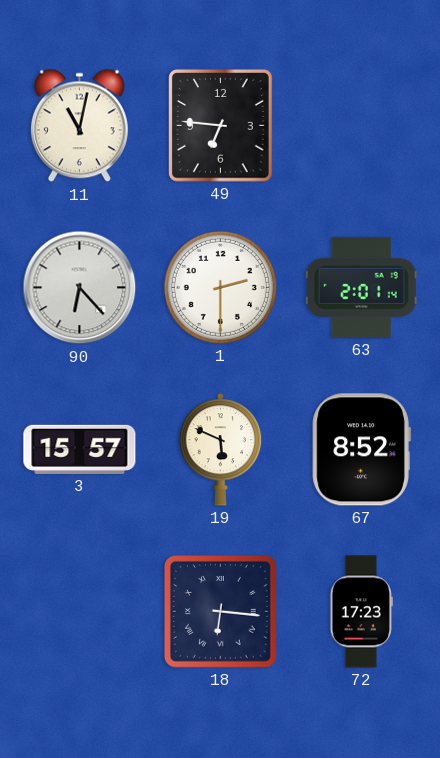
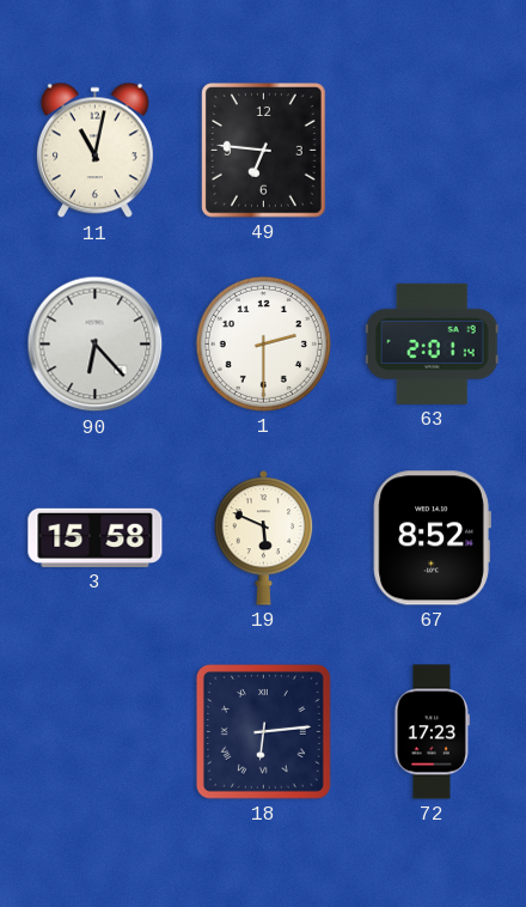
3: 15:57 -> 15:58 (96, 537)
18: 6:16 -> 6:14 (263, 731)
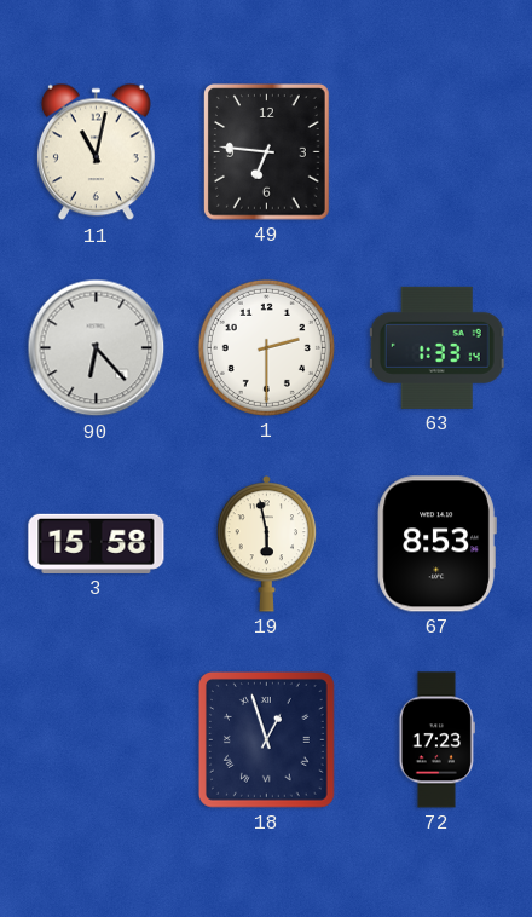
63: 2:01 -> 1:33 (436, 347)
19: 5:49 -> 5:58 (267, 544)
67: 8:52 -> 8:53 (436, 544)
18: 6:14 -> 12:57 (266, 739)
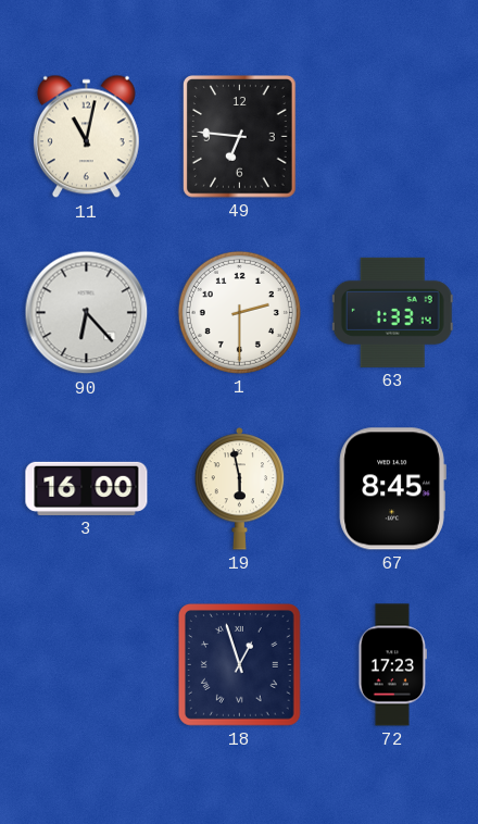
3: 15:58 -> 16:00 (87, 488)
67: 8:53 -> 8:45 (392, 489)
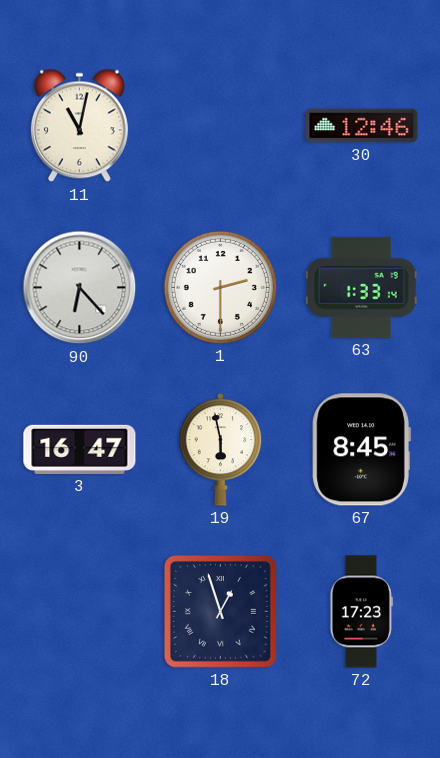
49: 6:46 -> none (240, 137)
30: none -> 12:46 (362, 126)
3: 16:00 -> 16:47 (80, 449)
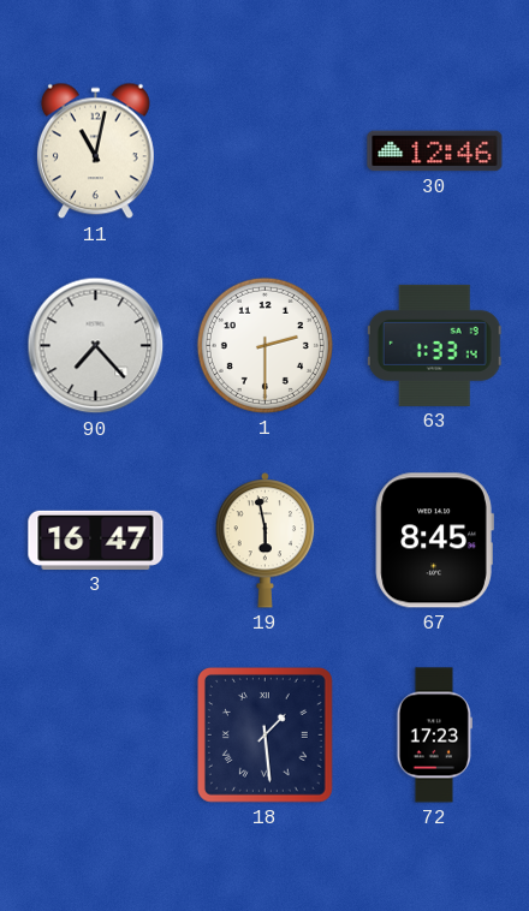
90: 6:23 -> 7:23 (96, 346)
18: 12:57 -> 1:29 (264, 734)
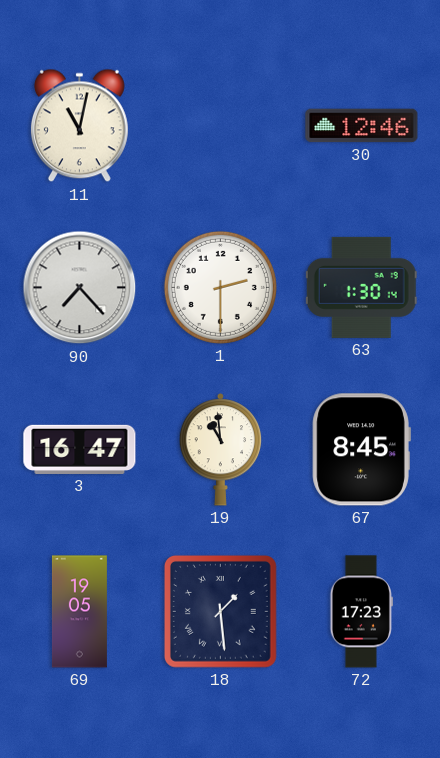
63: 1:33 -> 1:30 (361, 287)
19: 5:58 -> 10:59 (221, 450)
69: none -> 19:05 (79, 612)
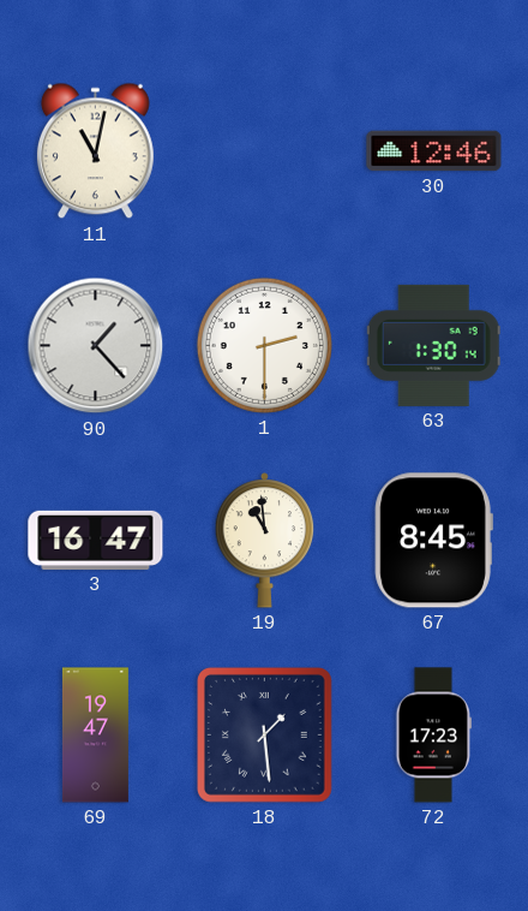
90: 7:23 -> 1:23 (96, 346)
69: 19:05 -> 19:47 (95, 736)
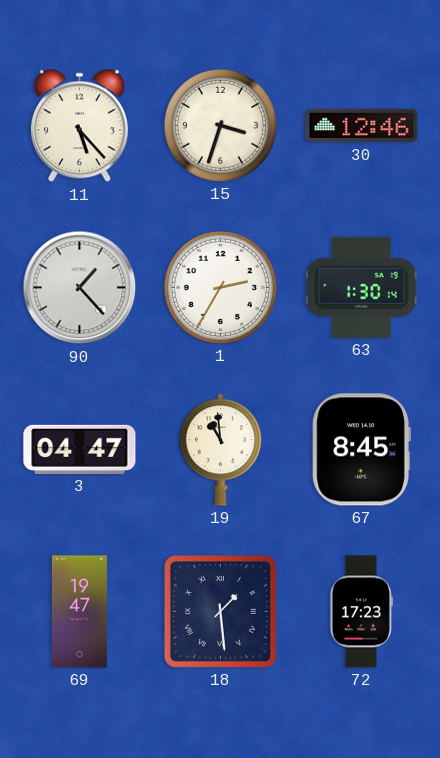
11: 11:02 -> 5:23 (79, 126)
15: none -> 3:33 (220, 125)
1: 2:30 -> 2:35 (220, 287)
3: 16:47 -> 04:47 (80, 449)
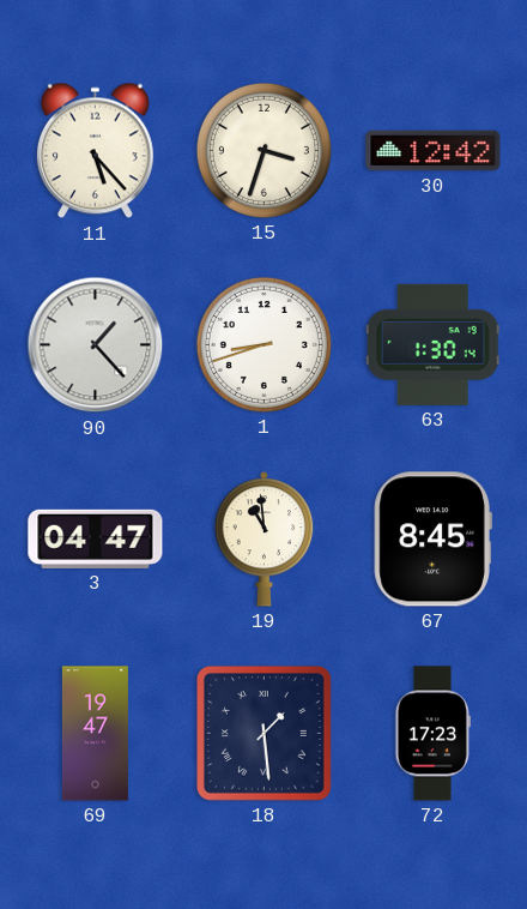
30: 12:46 -> 12:42 (434, 151)
1: 2:35 -> 8:42 (263, 344)
